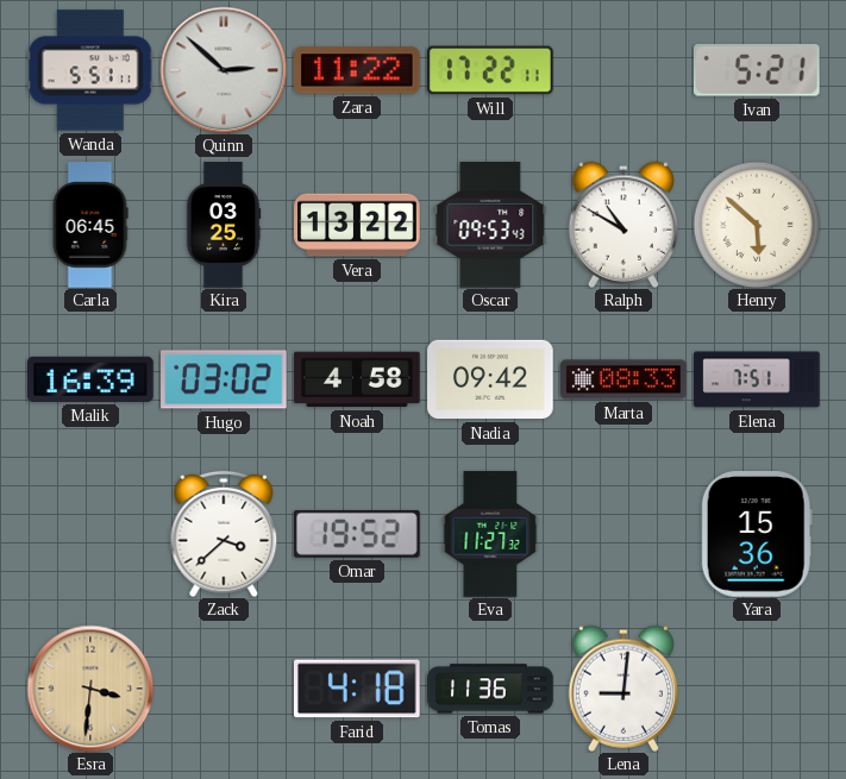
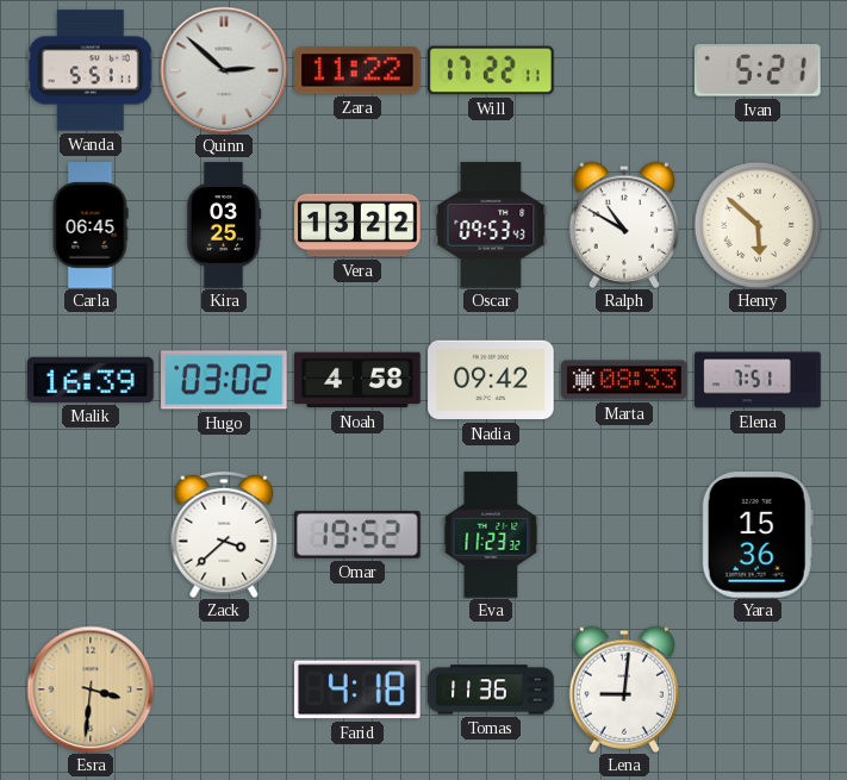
Eva: 11:27 -> 11:23 (491, 535)
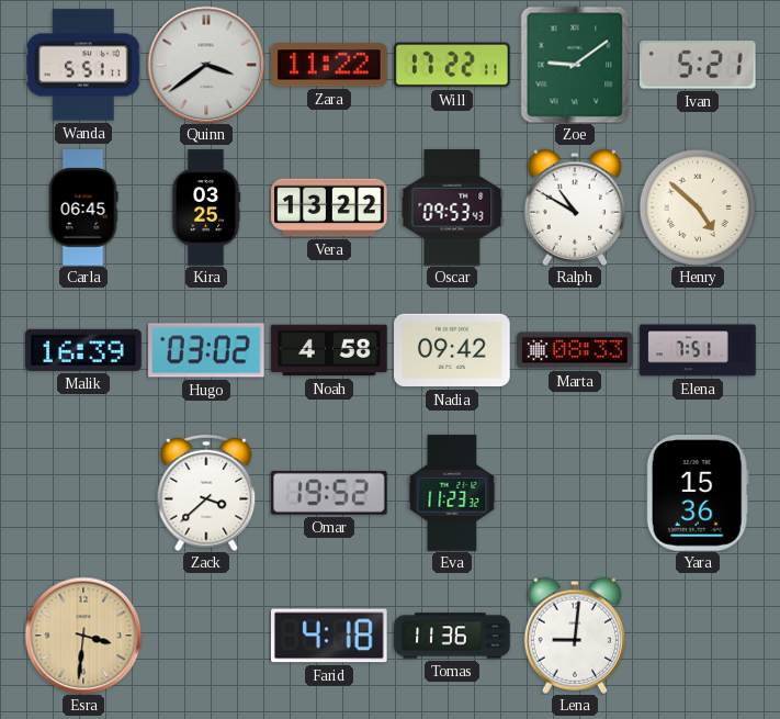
Quinn: 2:52 -> 3:39 (206, 65)
Zoe: none -> 9:09 (575, 65)
Henry: 5:52 -> 4:52 (698, 207)
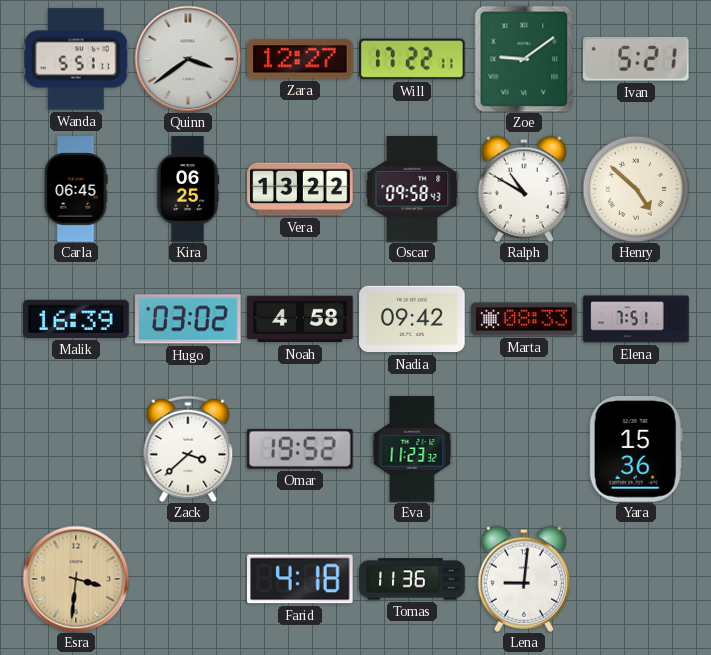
Zara: 11:22 -> 12:27 (301, 59)
Kira: 03:25 -> 06:25 (188, 189)
Oscar: 09:53 -> 09:58 (412, 189)
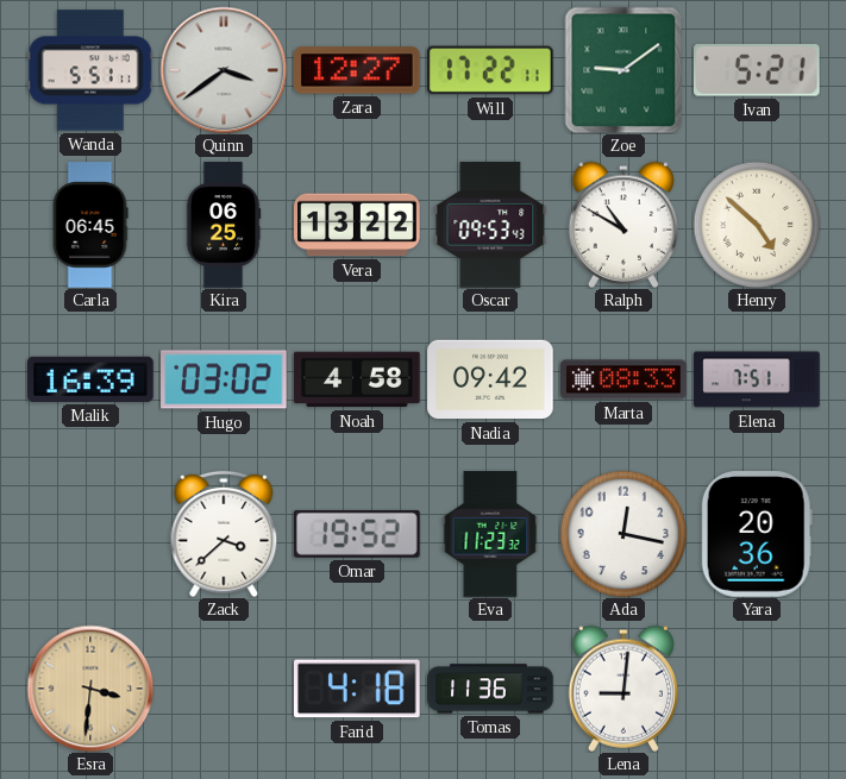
Oscar: 09:58 -> 09:53 (490, 225)
Ada: none -> 12:17 (623, 534)
Yara: 15:36 -> 20:36 (757, 535)
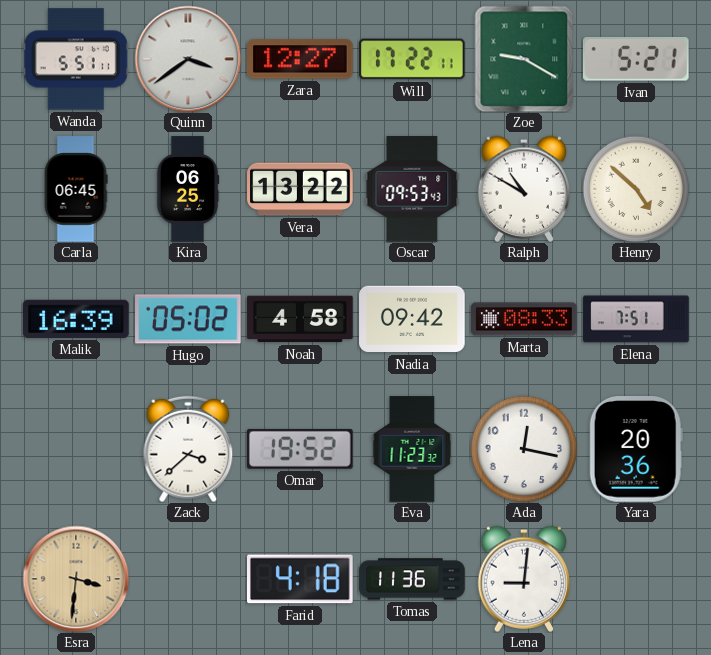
Zoe: 9:09 -> 9:20 (524, 59)
Hugo: 03:02 -> 05:02 (188, 319)
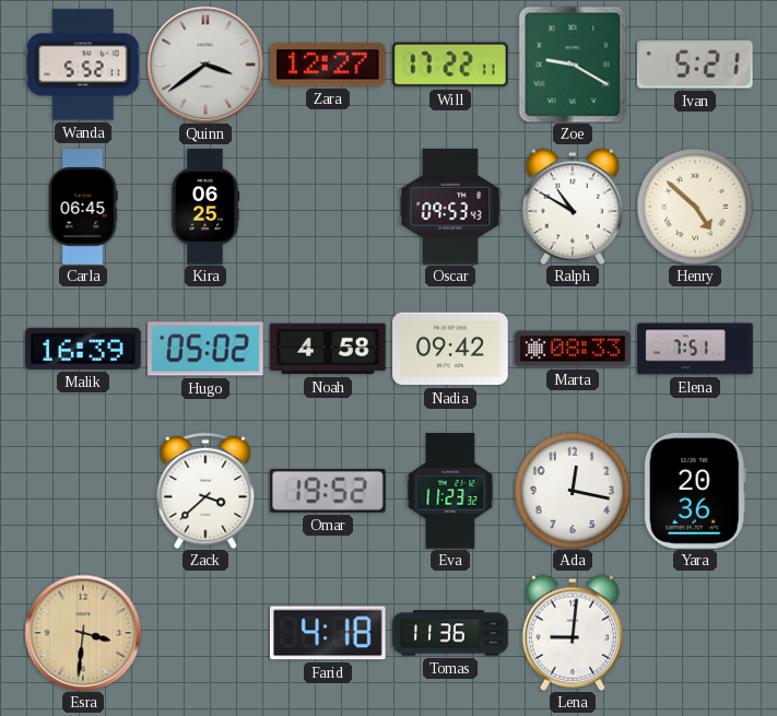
Wanda: 5:51 -> 5:52 (83, 64)
Vera: 13:22 -> none (300, 189)
